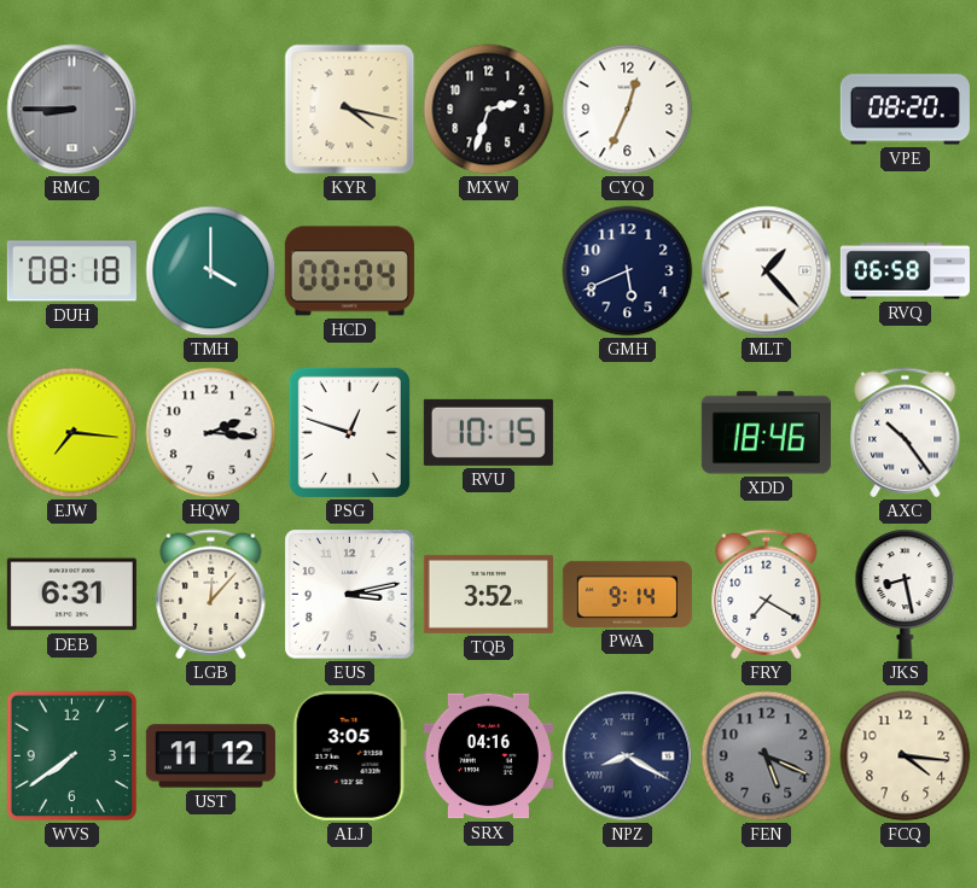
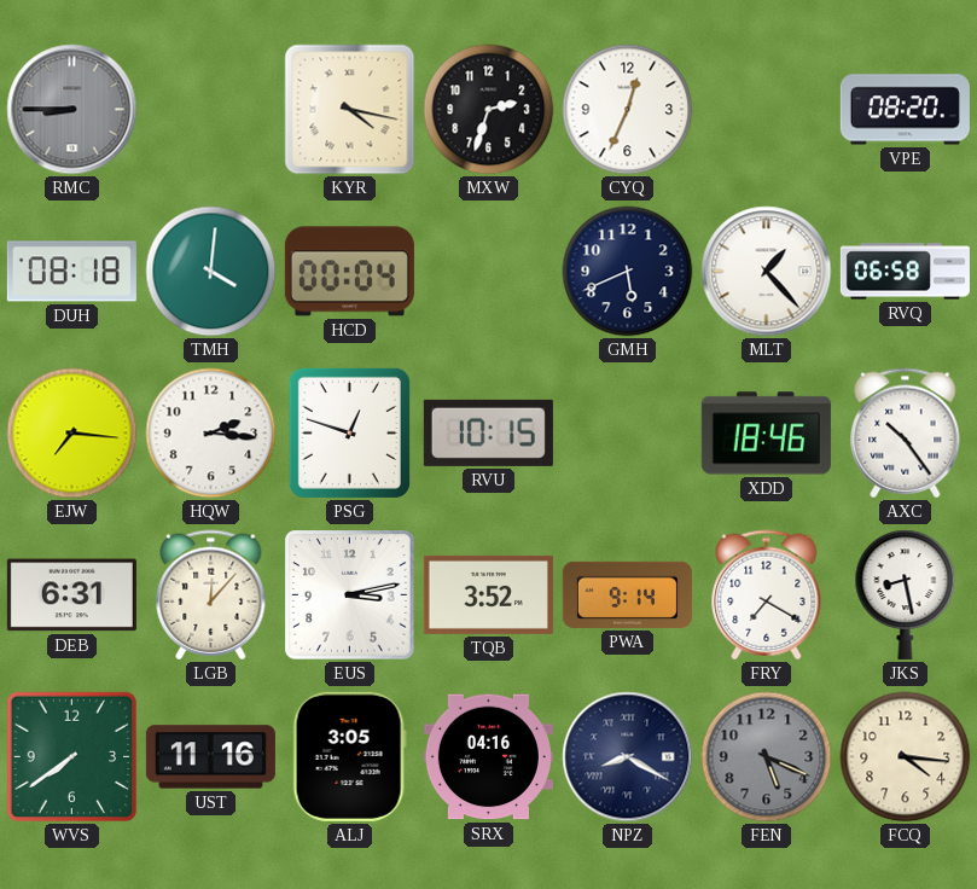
TMH: 4:00 -> 4:01 (211, 272)
UST: 11:12 -> 11:16 (210, 757)
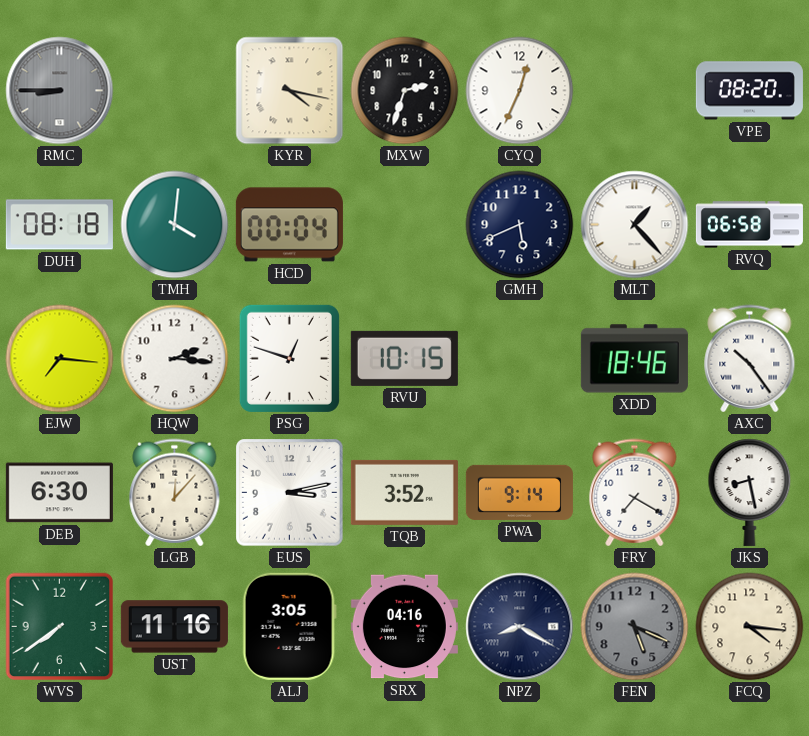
DEB: 6:31 -> 6:30 (59, 493)
